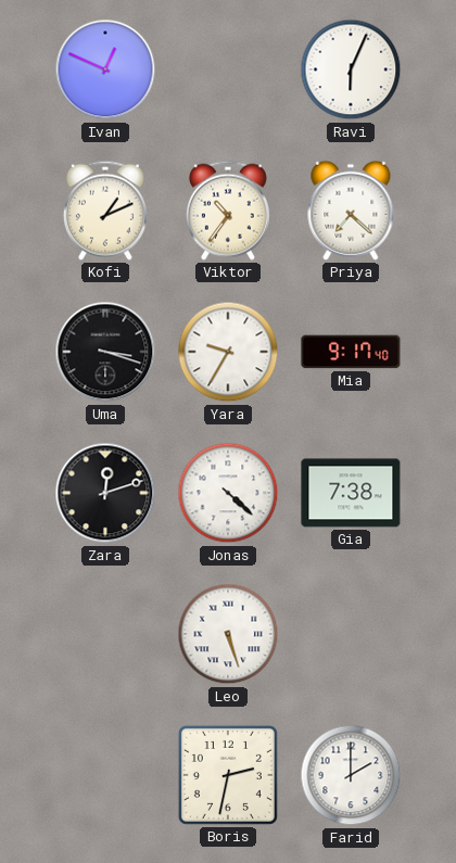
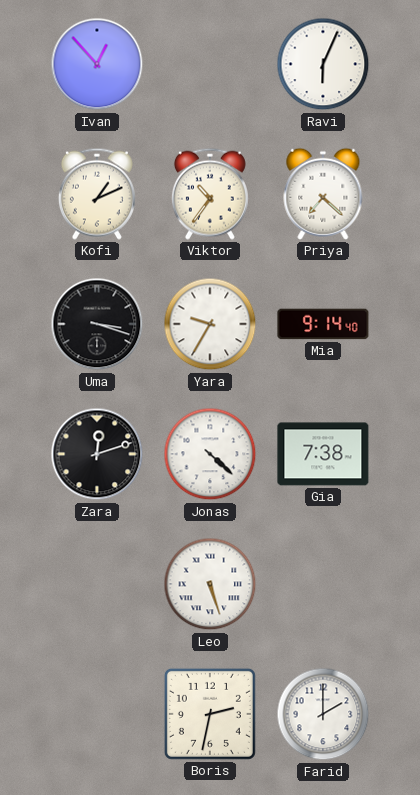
Ivan: 12:49 -> 12:53 (97, 64)
Mia: 9:17 -> 9:14 (323, 324)
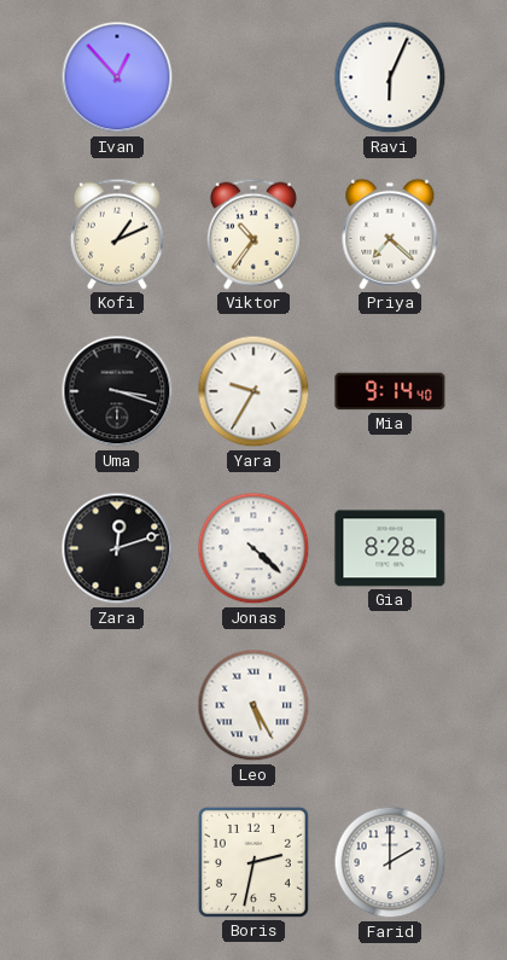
Gia: 7:38 -> 8:28 (390, 548)
Leo: 5:27 -> 5:25 (253, 705)
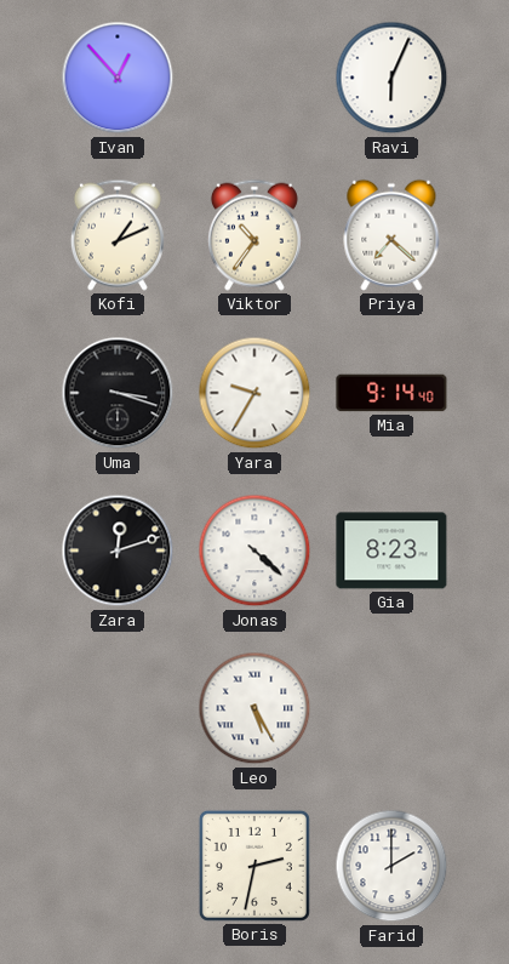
Gia: 8:28 -> 8:23 (391, 551)
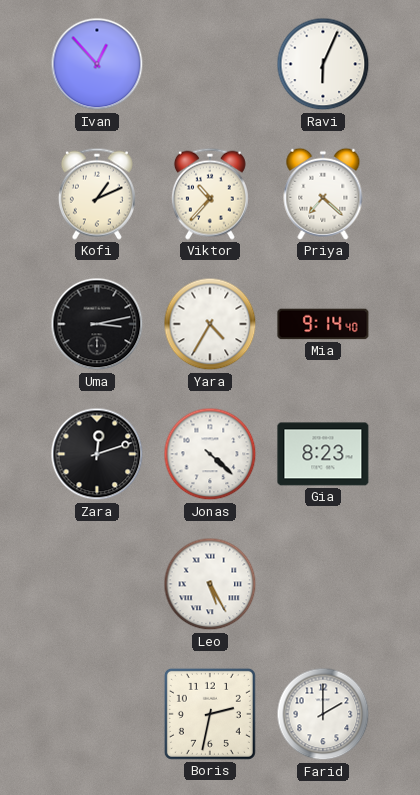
Viktor: 10:36 -> 10:37 (210, 194)
Uma: 3:18 -> 3:13 (97, 324)
Yara: 9:35 -> 4:35 (210, 324)
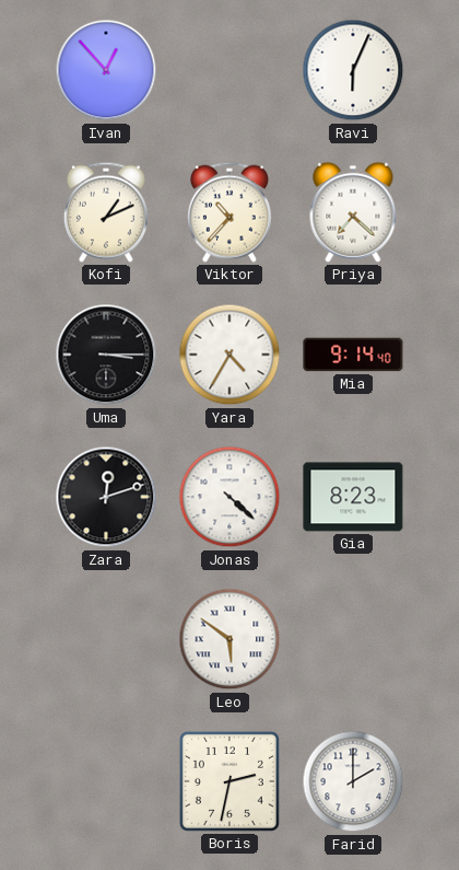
Uma: 3:13 -> 3:15 (106, 355)
Leo: 5:25 -> 5:51 (229, 639)
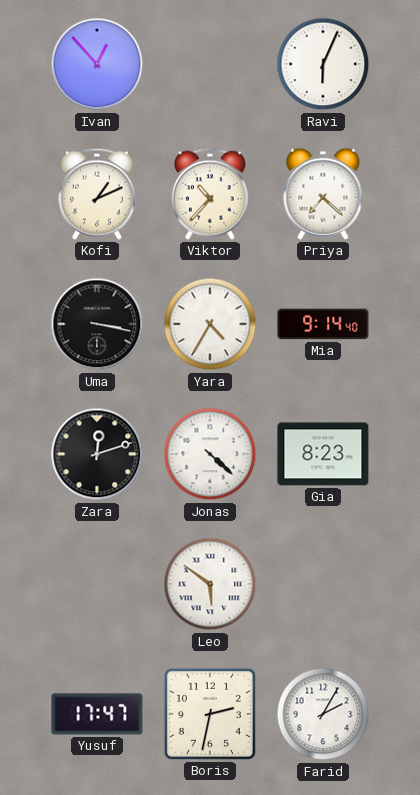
Uma: 3:15 -> 3:17 (97, 324)
Yusuf: none -> 17:47 (97, 714)
Farid: 2:00 -> 2:05 (323, 714)
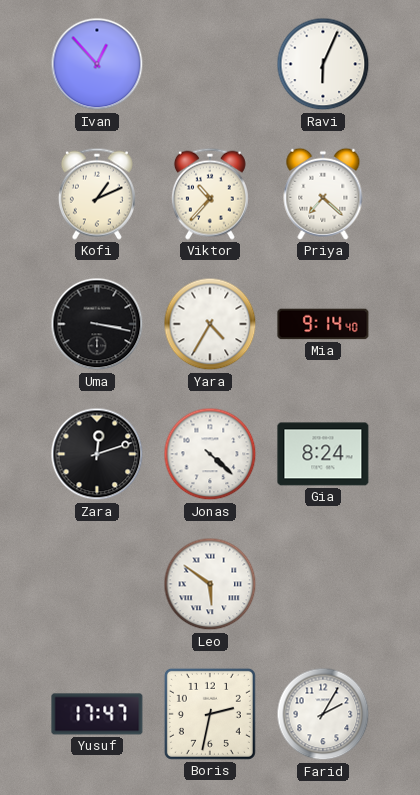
Gia: 8:23 -> 8:24 (323, 454)
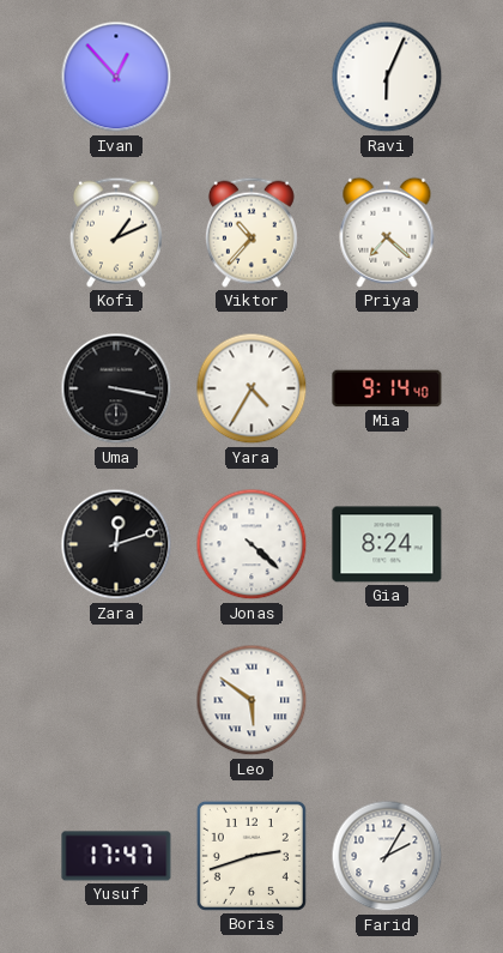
Boris: 2:32 -> 2:42 (251, 856)
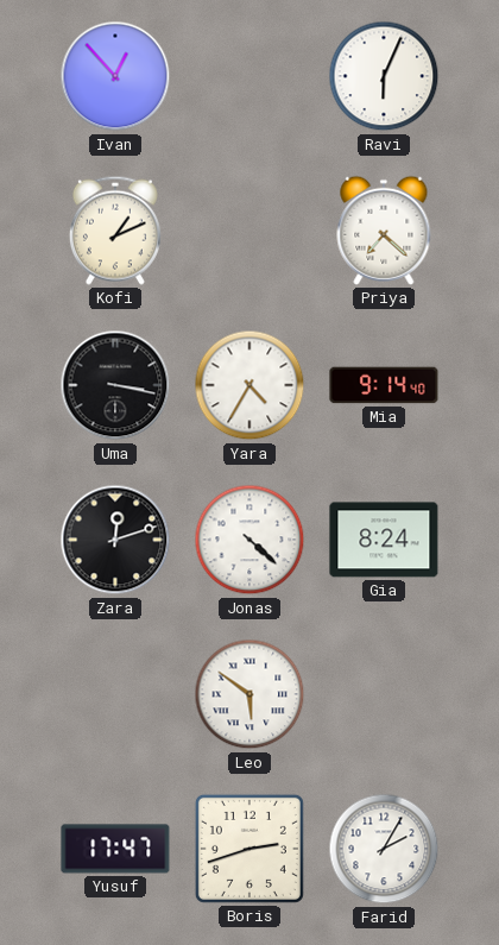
Viktor: 10:37 -> none (251, 233)
